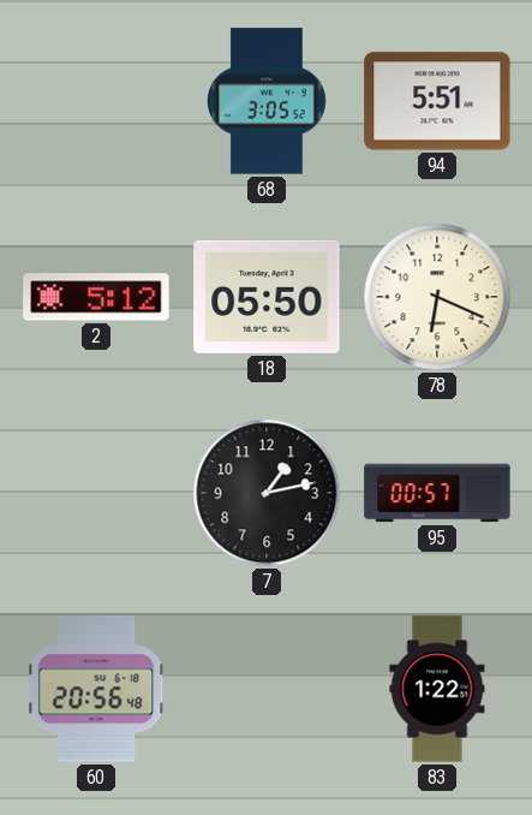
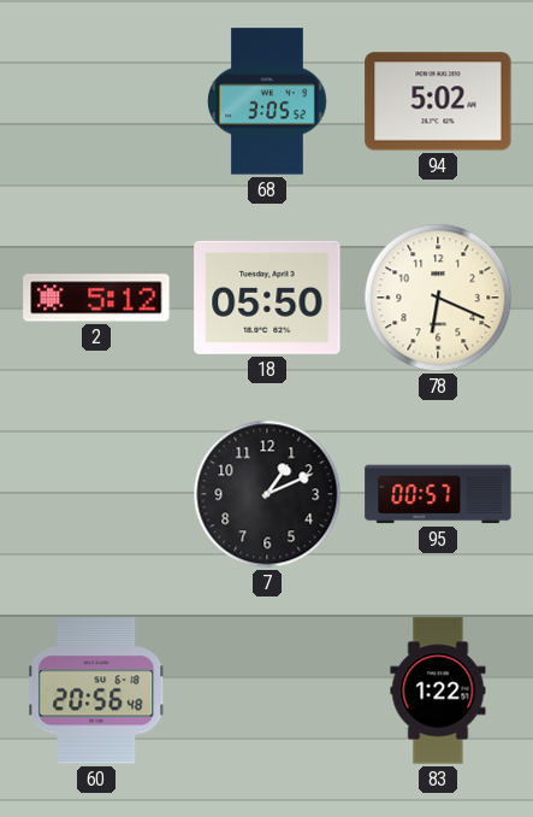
94: 5:51 -> 5:02 (438, 101)
7: 1:13 -> 1:11 (267, 494)
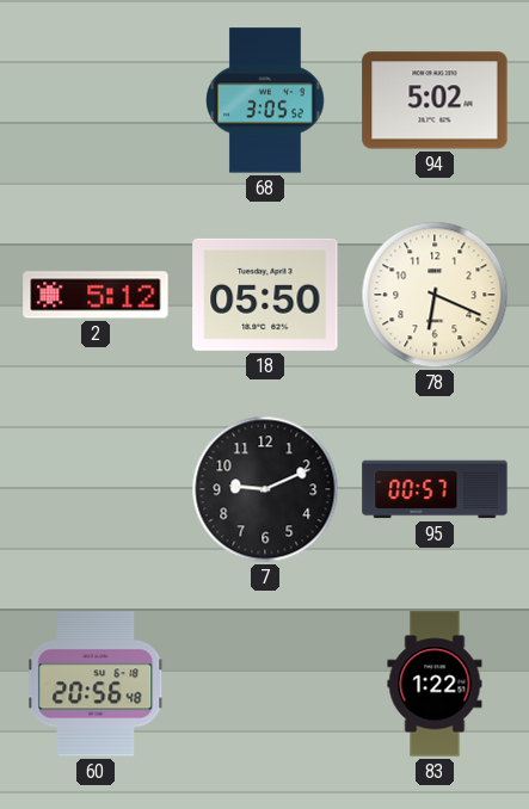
7: 1:11 -> 9:11 (265, 489)
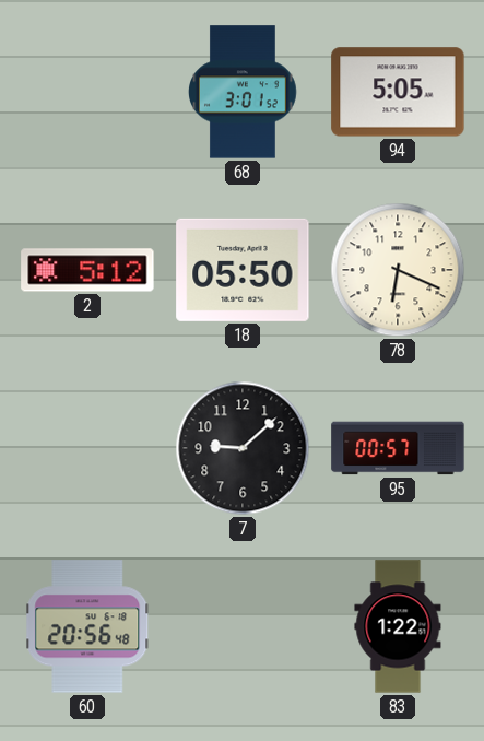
68: 3:05 -> 3:01 (244, 92)
94: 5:02 -> 5:05 (398, 92)
7: 9:11 -> 9:08 (243, 448)
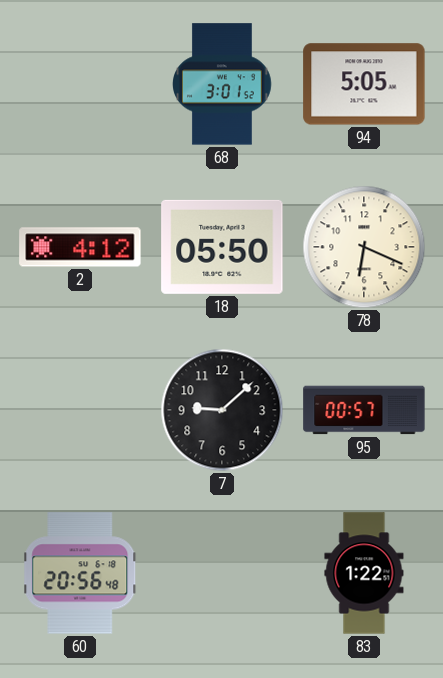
2: 5:12 -> 4:12 (80, 247)
